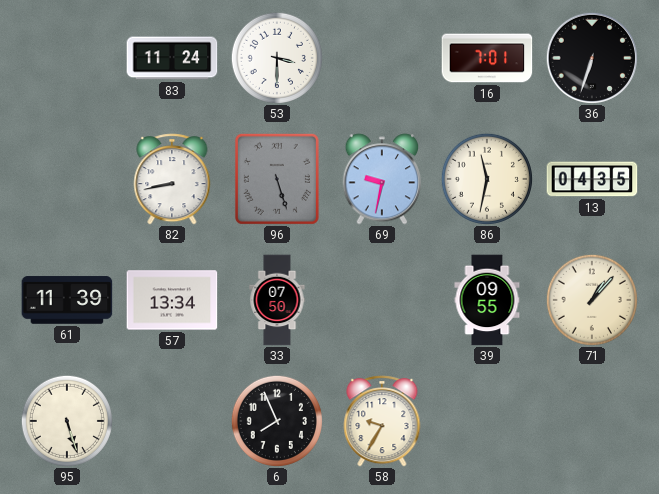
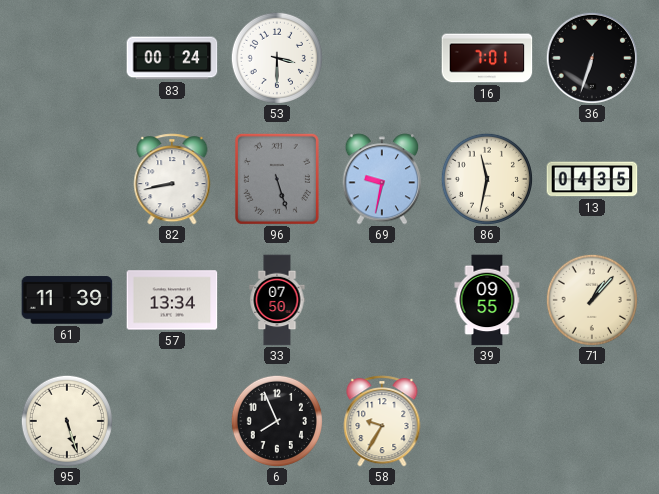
83: 11:24 -> 00:24 (172, 58)
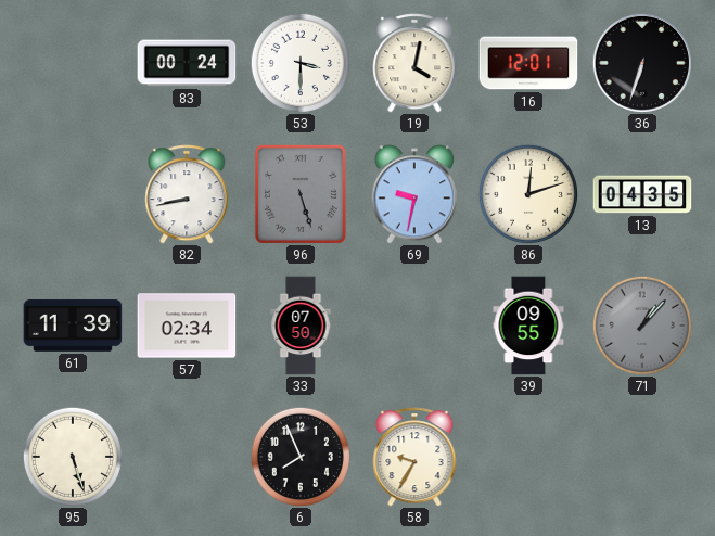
19: none -> 4:02 (414, 63)
16: 7:01 -> 12:01 (528, 63)
86: 11:32 -> 12:12 (528, 194)
57: 13:34 -> 02:34 (187, 326)
71 dial: cream -> grey (642, 326)
